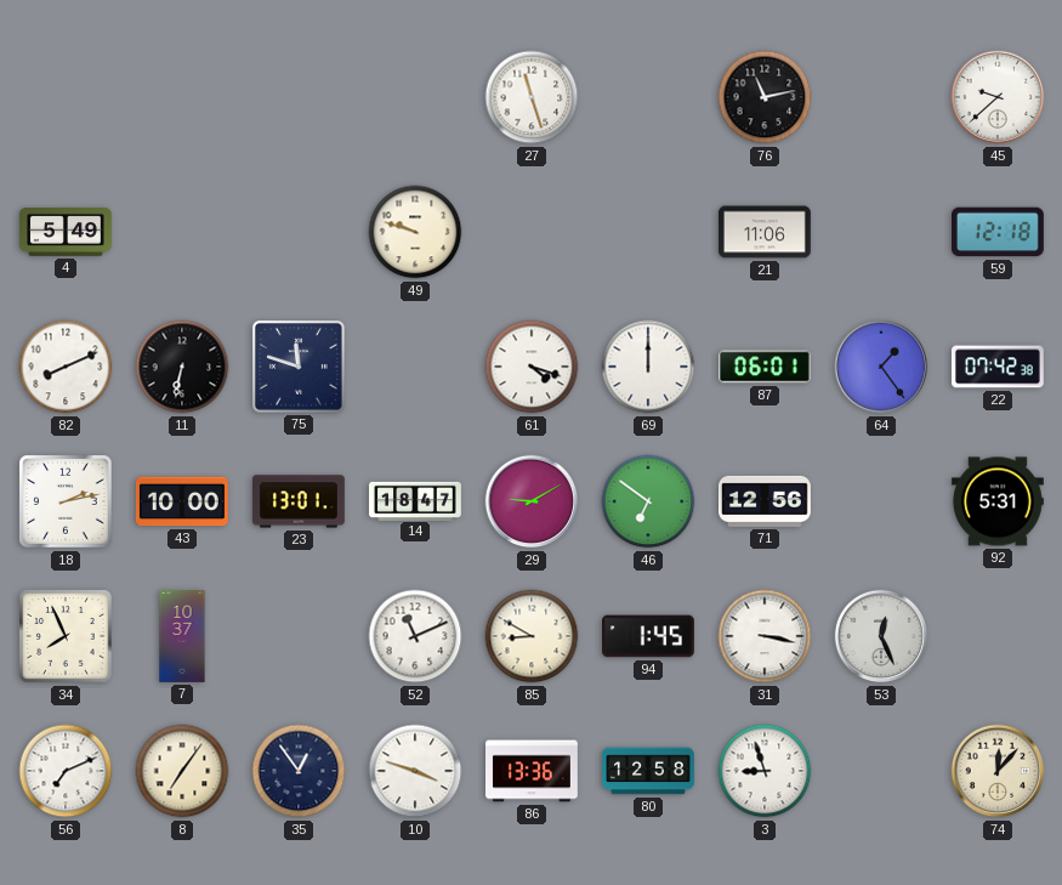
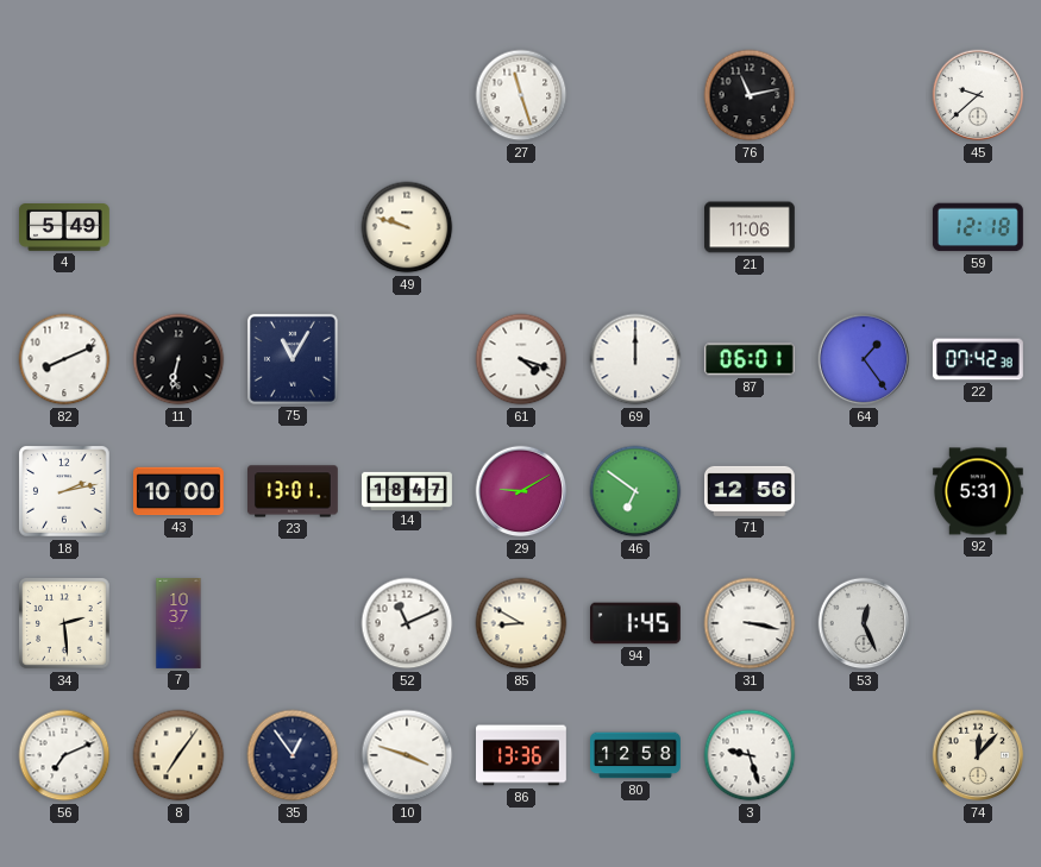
75: 11:48 -> 11:05 (293, 359)
34: 7:56 -> 2:29 (64, 623)
3: 8:57 -> 9:27 (750, 755)
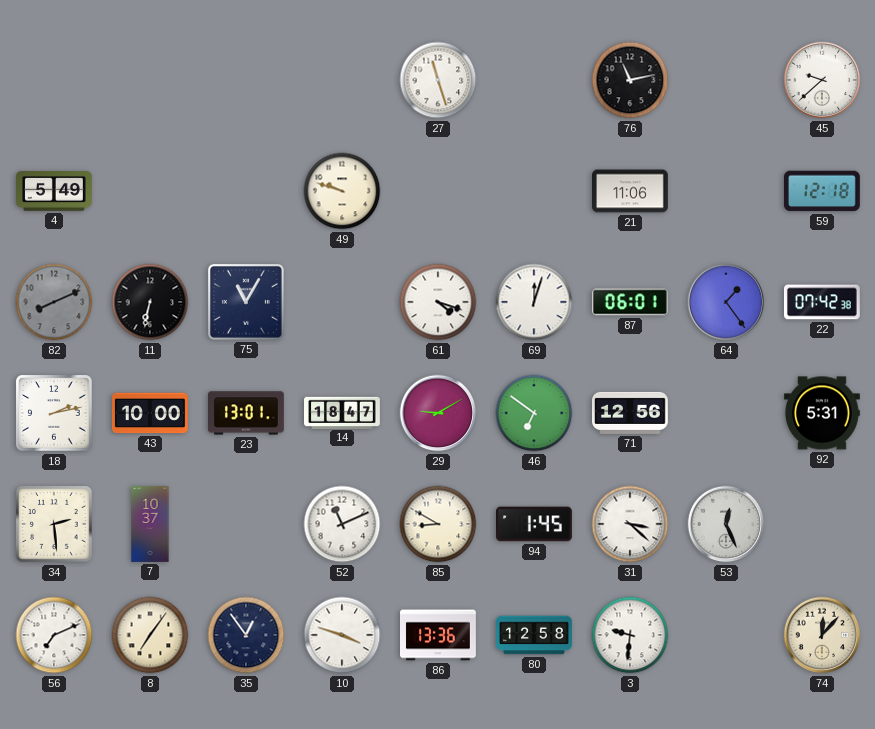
82 dial: white -> grey (54, 302)
69: 12:00 -> 12:03 (534, 302)
31: 3:17 -> 3:22 (630, 524)
3: 9:27 -> 9:31 (630, 635)
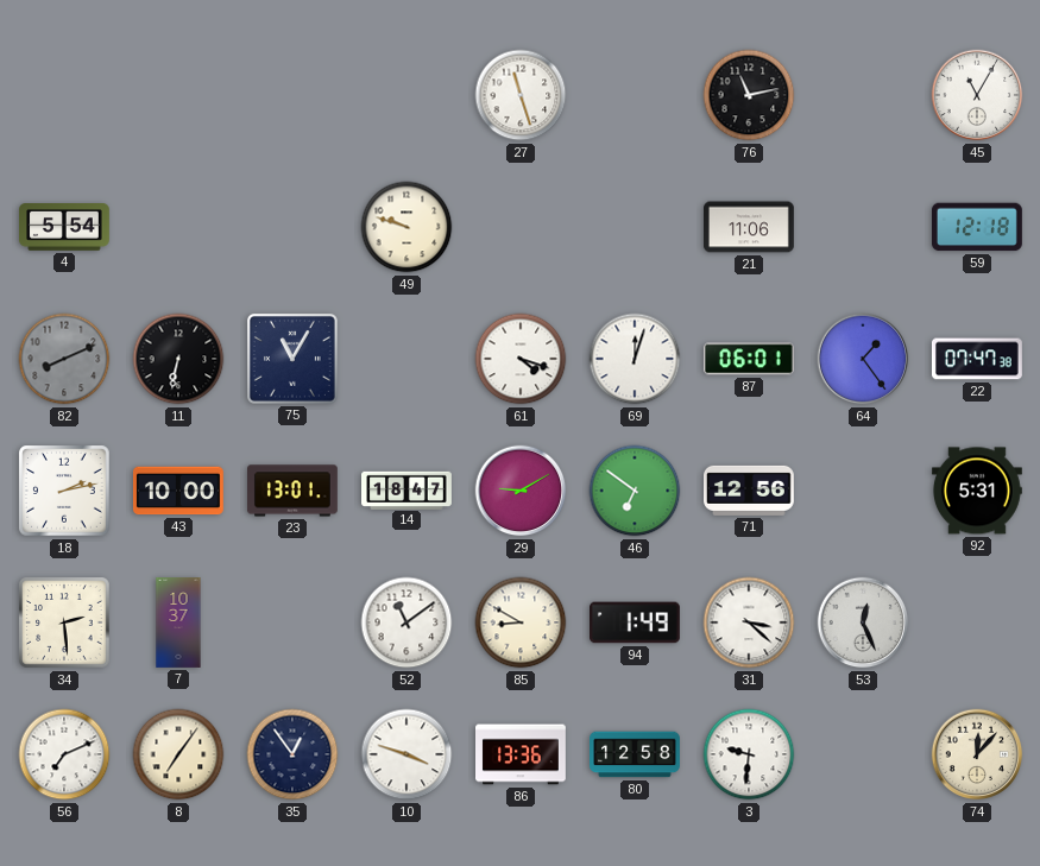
45: 9:38 -> 11:05 (977, 95)
4: 5:49 -> 5:54 (65, 228)
22: 07:42 -> 07:47 (977, 359)
52: 11:11 -> 11:09 (406, 622)
94: 1:45 -> 1:49 (636, 622)
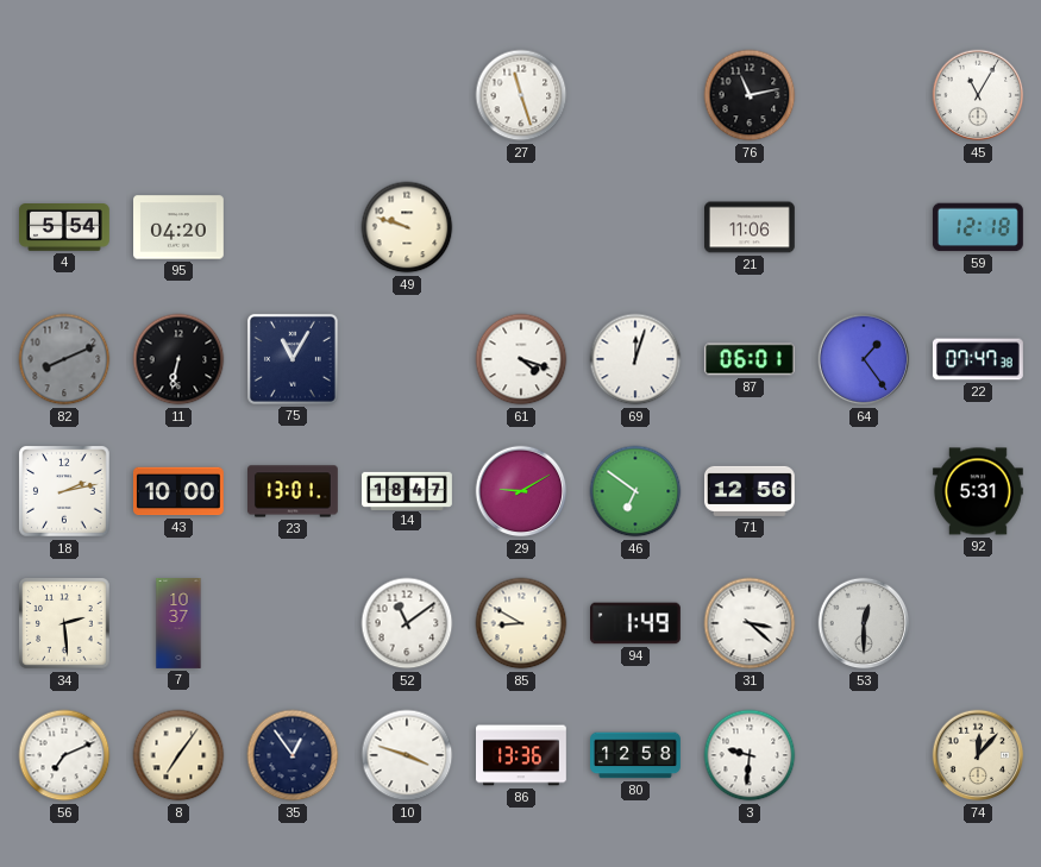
95: none -> 04:20 (180, 227)
53: 12:26 -> 12:30 (864, 623)
